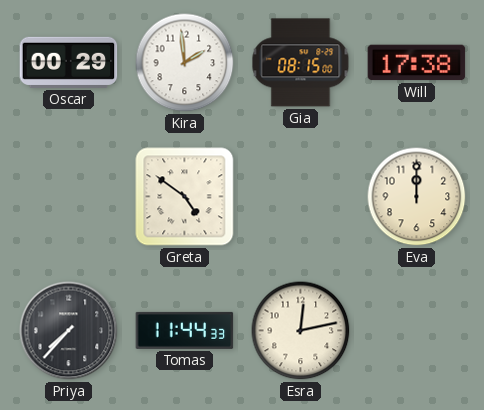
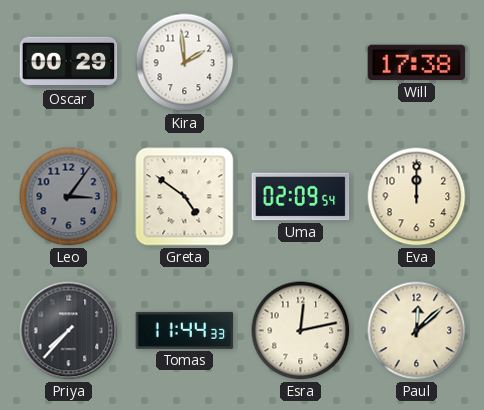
Gia: 08:15 -> none (301, 63)
Leo: none -> 3:06 (69, 197)
Uma: none -> 02:09 (301, 197)
Paul: none -> 12:08 (417, 331)
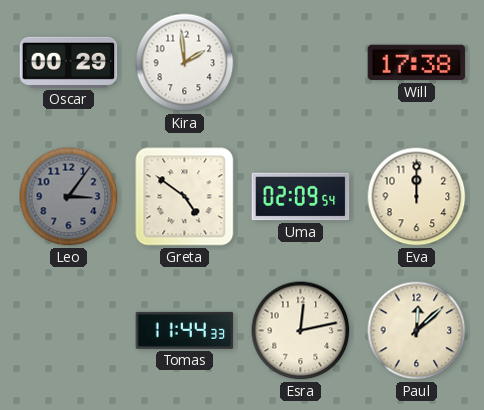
Priya: 7:37 -> none (69, 331)
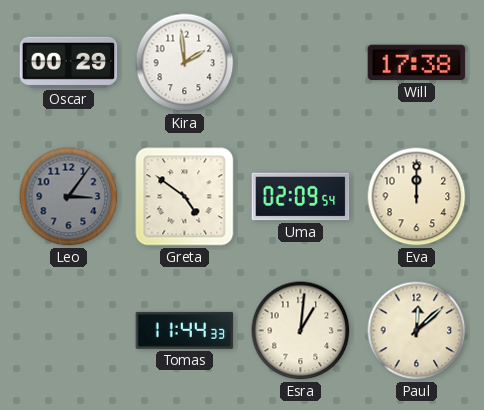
Esra: 12:13 -> 1:01 (301, 331)
